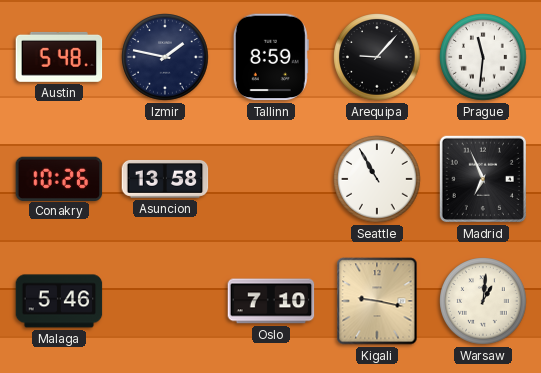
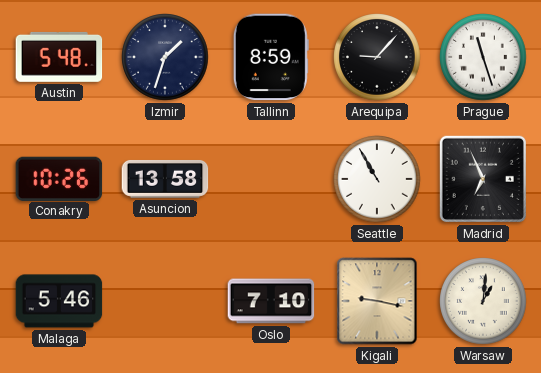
Izmir: 1:47 -> 1:33 (165, 57)
Prague: 11:31 -> 11:27 (483, 57)
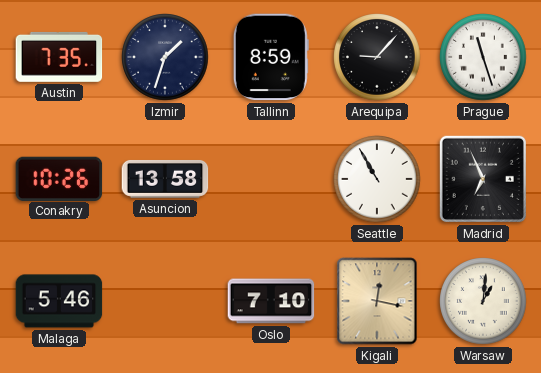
Austin: 5:48 -> 7:35 (59, 57)
Kigali: 9:17 -> 12:17 (377, 301)
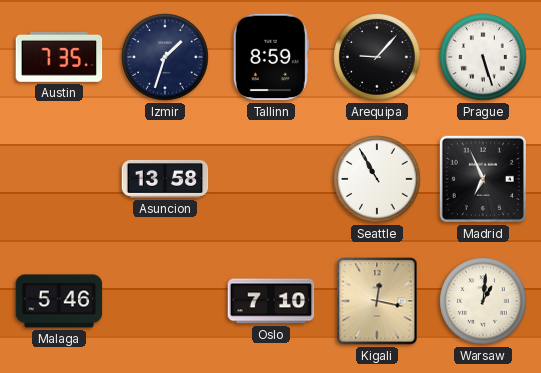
Prague: 11:27 -> 5:27 (483, 57)
Conakry: 10:26 -> none (59, 178)
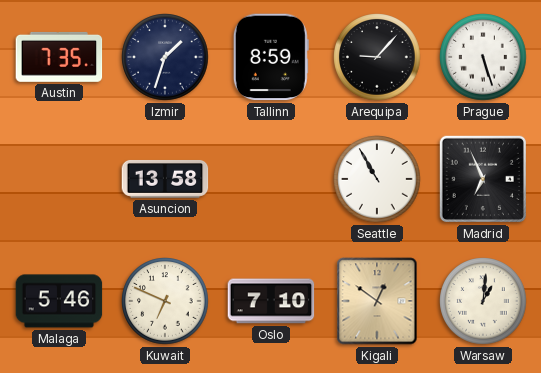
Kuwait: none -> 6:49 (165, 301)
Kigali: 12:17 -> 12:51 (377, 301)
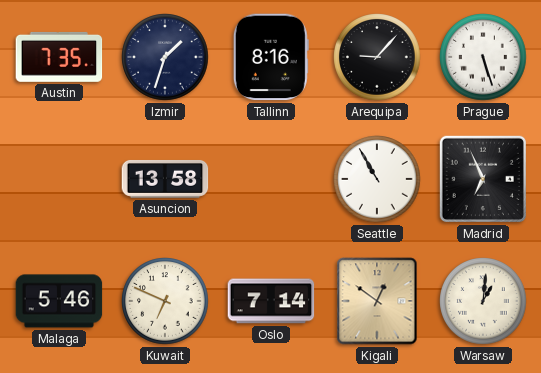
Tallinn: 8:59 -> 8:16 (271, 57)
Oslo: 7:10 -> 7:14 (271, 301)
